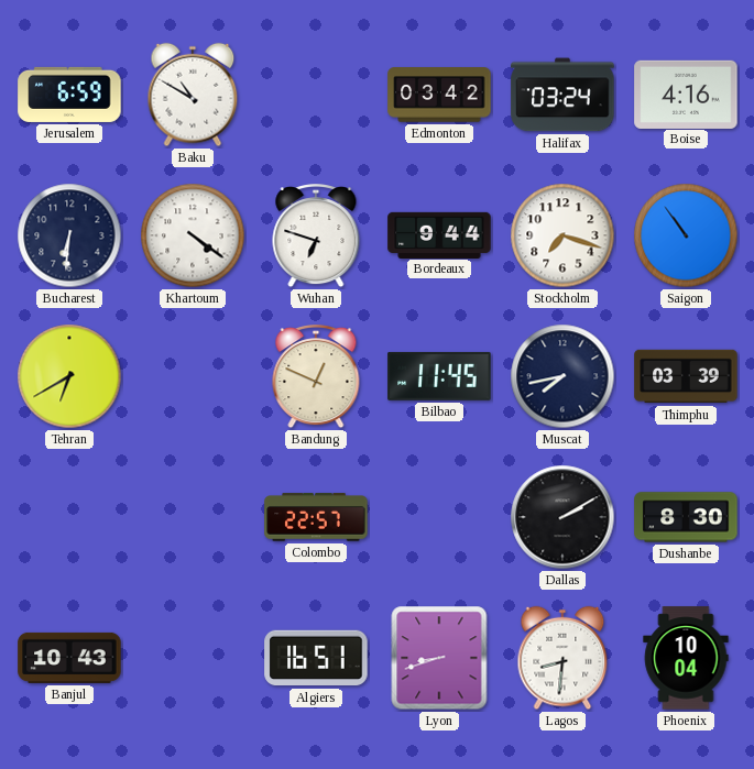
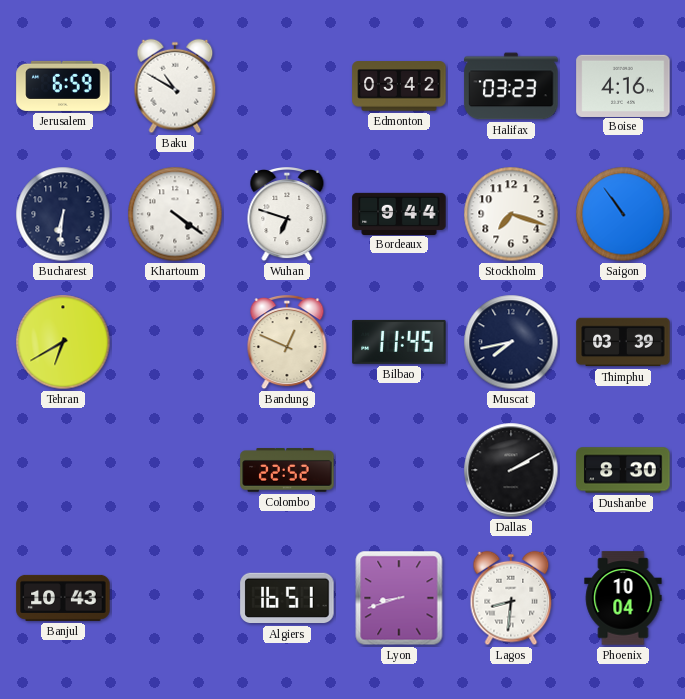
Halifax: 03:24 -> 03:23 (511, 86)
Colombo: 22:57 -> 22:52 (287, 470)
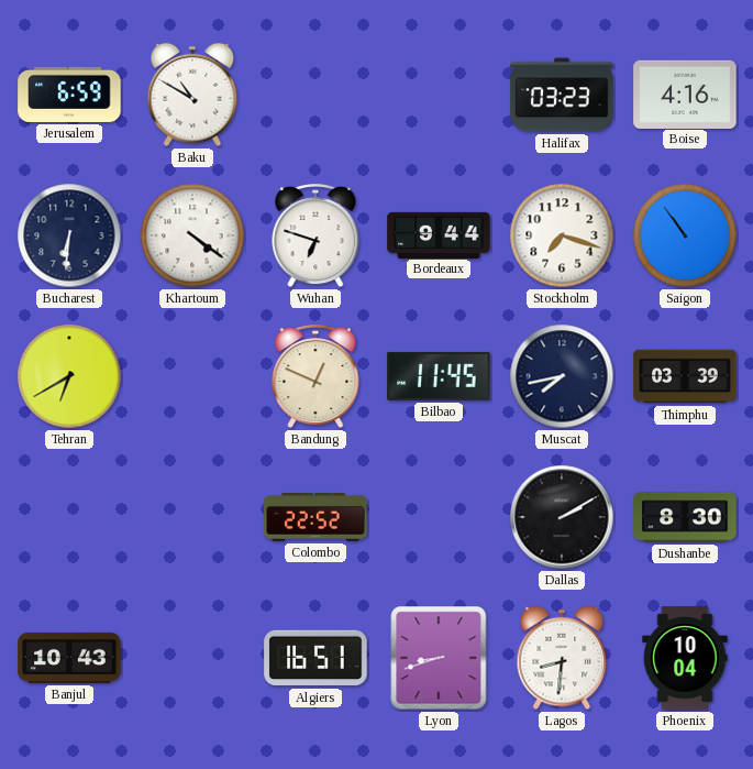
Edmonton: 03:42 -> none (399, 86)
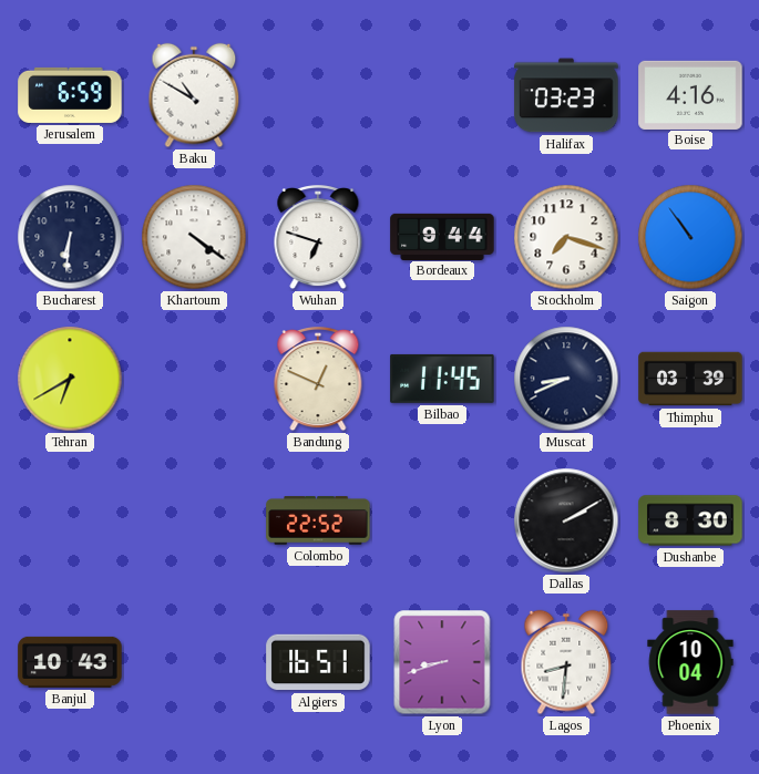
Muscat: 7:43 -> 8:41 (566, 379)
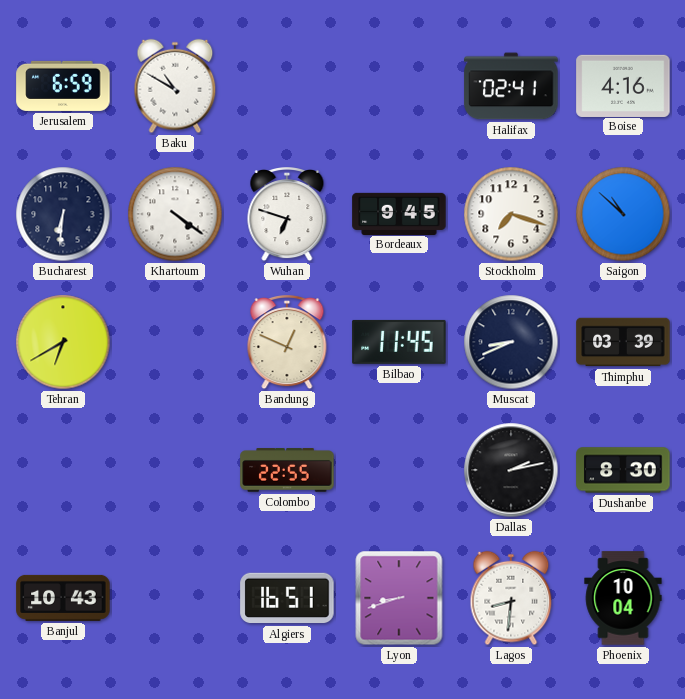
Halifax: 03:23 -> 02:41 (511, 86)
Bordeaux: 9:44 -> 9:45 (399, 213)
Saigon: 10:54 -> 10:52 (623, 214)
Colombo: 22:52 -> 22:55 (287, 470)
Dallas: 2:10 -> 2:13 (511, 470)
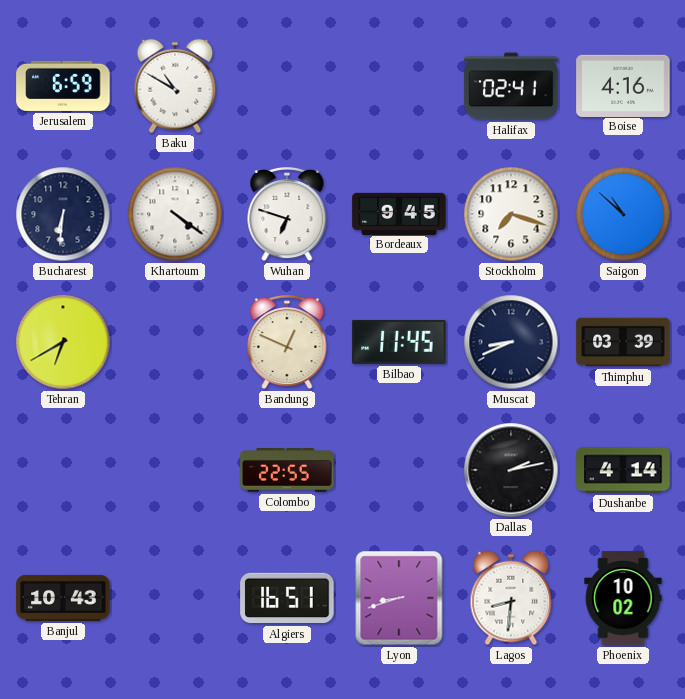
Dushanbe: 8:30 -> 4:14 (623, 470)
Phoenix: 10:04 -> 10:02 (623, 598)
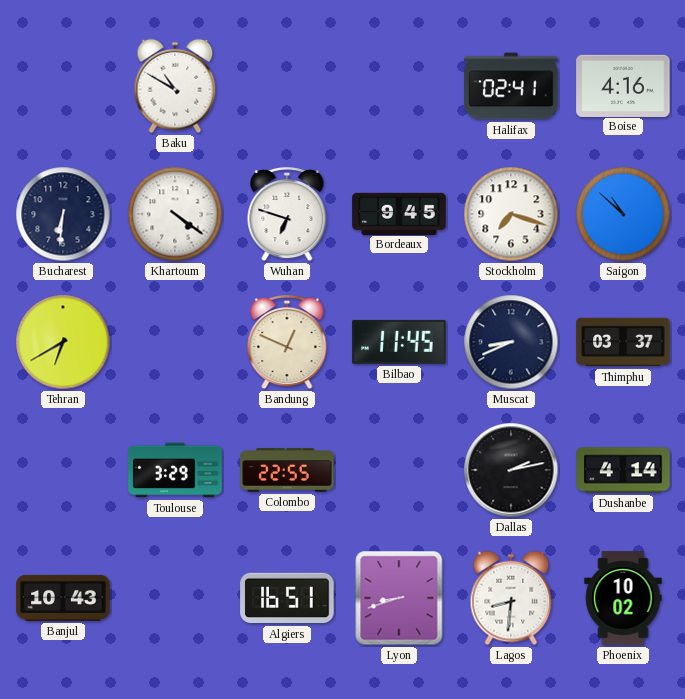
Jerusalem: 6:59 -> none (63, 86)
Thimphu: 03:39 -> 03:37 (623, 342)
Toulouse: none -> 3:29 (175, 470)
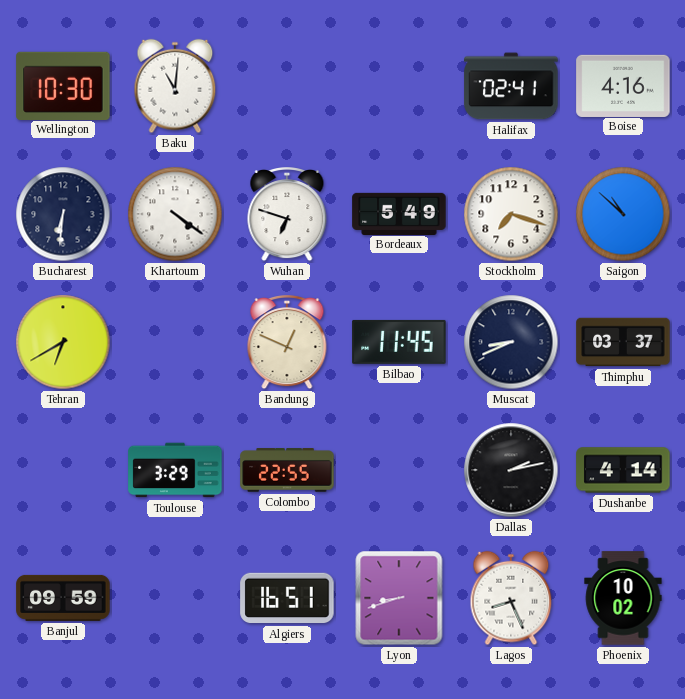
Wellington: none -> 10:30 (63, 85)
Baku: 10:50 -> 11:01 (175, 86)
Bordeaux: 9:45 -> 5:49 (399, 213)
Banjul: 10:43 -> 09:59 (63, 598)
Lagos: 8:31 -> 8:26 (511, 598)
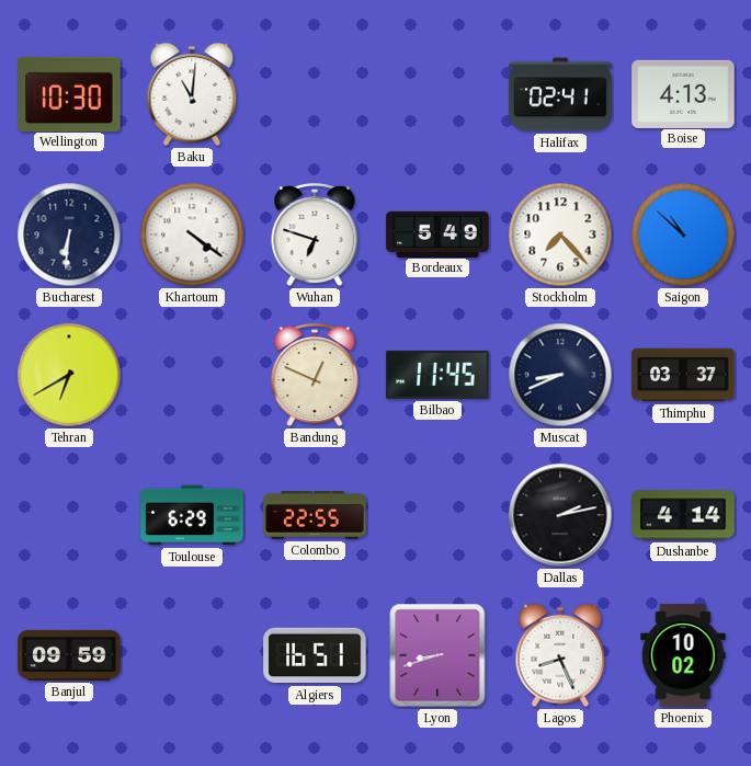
Boise: 4:16 -> 4:13 (683, 93)
Stockholm: 7:18 -> 7:23 (560, 235)
Toulouse: 3:29 -> 6:29 (192, 515)
